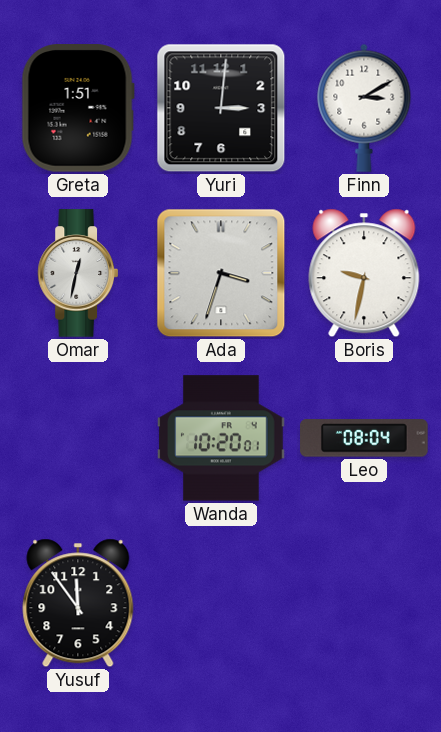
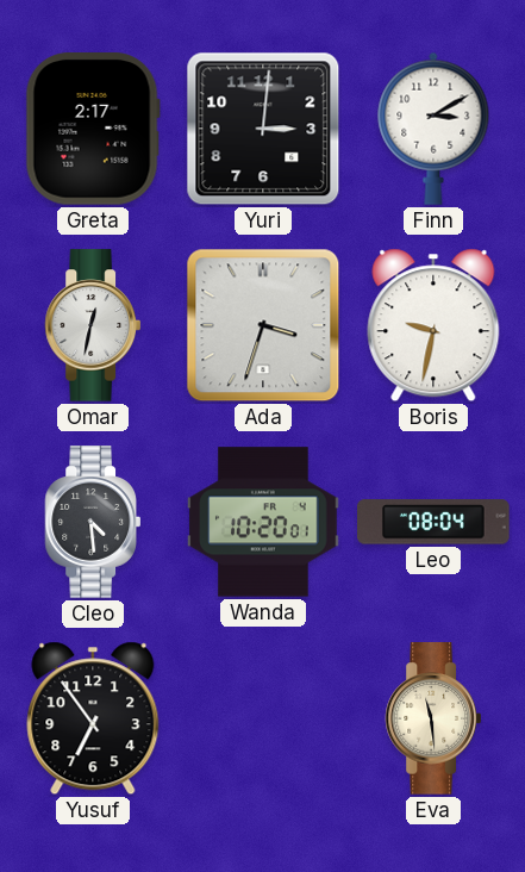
Greta: 1:51 -> 2:17 (93, 129)
Cleo: none -> 4:29 (92, 522)
Yusuf: 11:54 -> 6:54 (93, 718)
Eva: none -> 11:29 (432, 718)
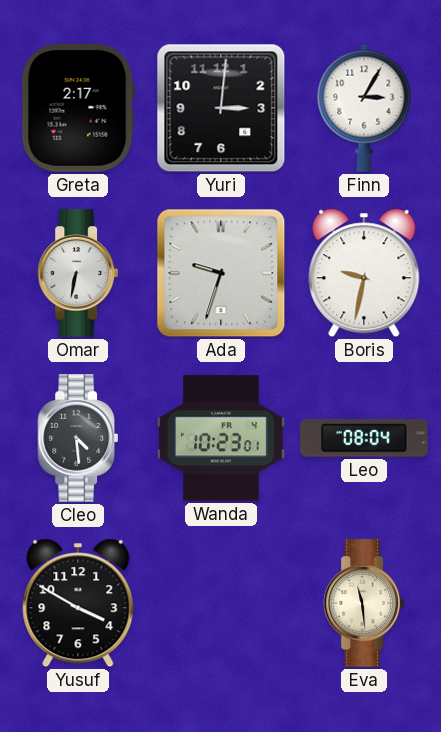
Finn: 3:10 -> 3:05 (364, 108)
Omar: 12:32 -> 6:32 (77, 273)
Ada: 3:33 -> 9:33 (221, 273)
Wanda: 10:20 -> 10:23 (221, 438)
Yusuf: 6:54 -> 3:50 (78, 603)
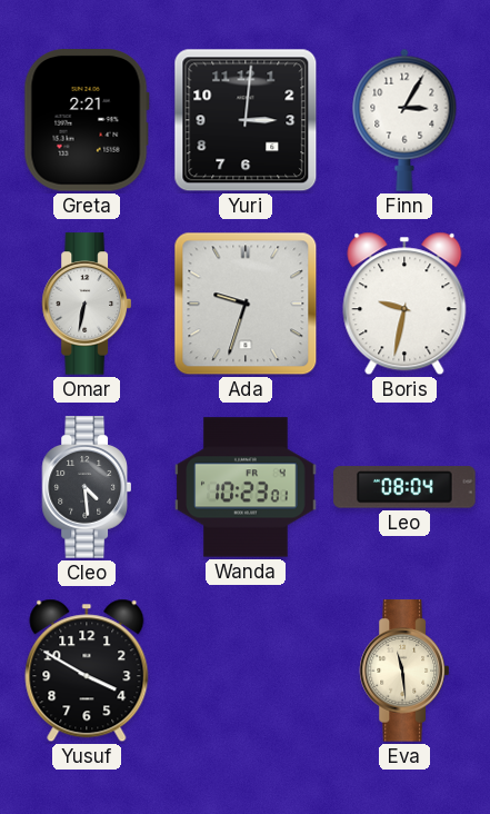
Greta: 2:17 -> 2:21 (87, 120)
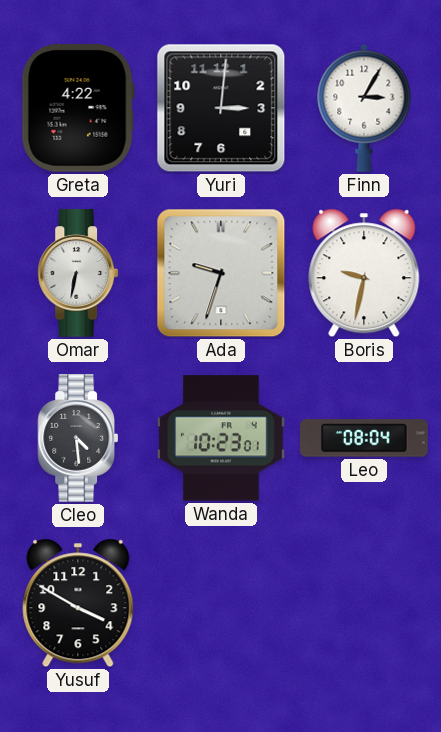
Greta: 2:21 -> 4:22 (78, 108)
Eva: 11:29 -> none (403, 671)
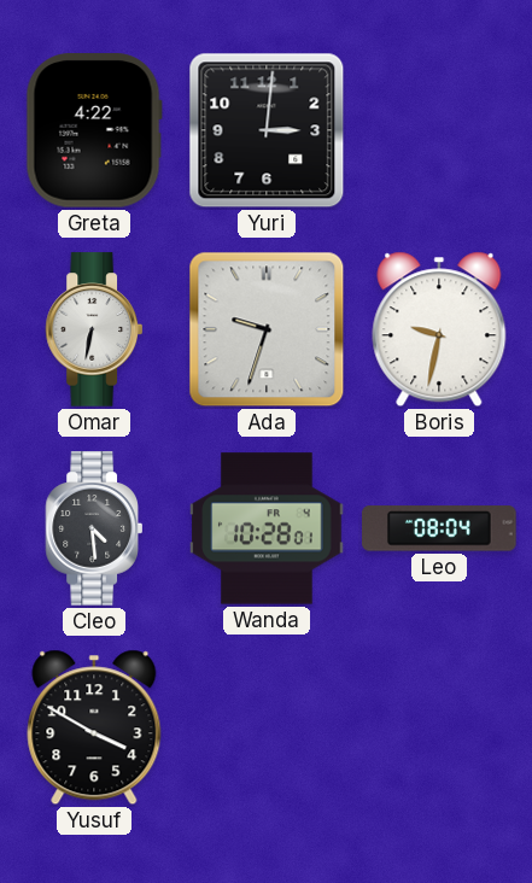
Finn: 3:05 -> none (364, 108)
Wanda: 10:23 -> 10:28 (267, 528)
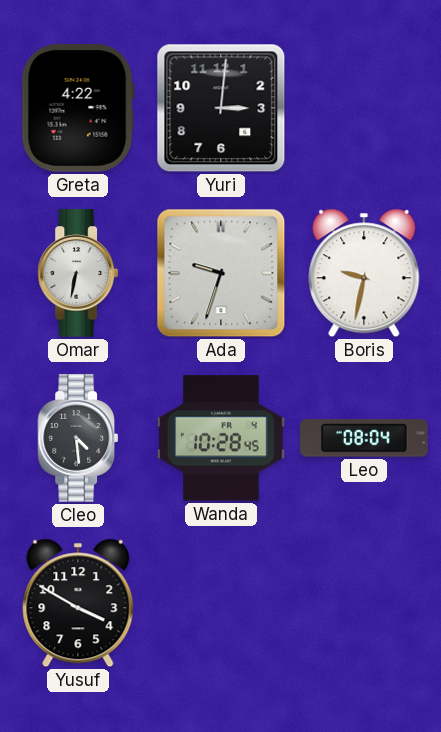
Wanda: 10:28:01 -> 10:28:45 (221, 438)
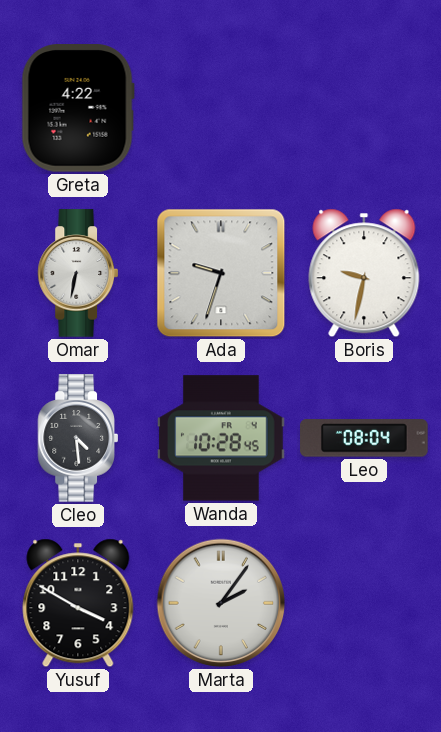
Yuri: 3:01 -> none (221, 108)
Marta: none -> 2:06 (221, 603)
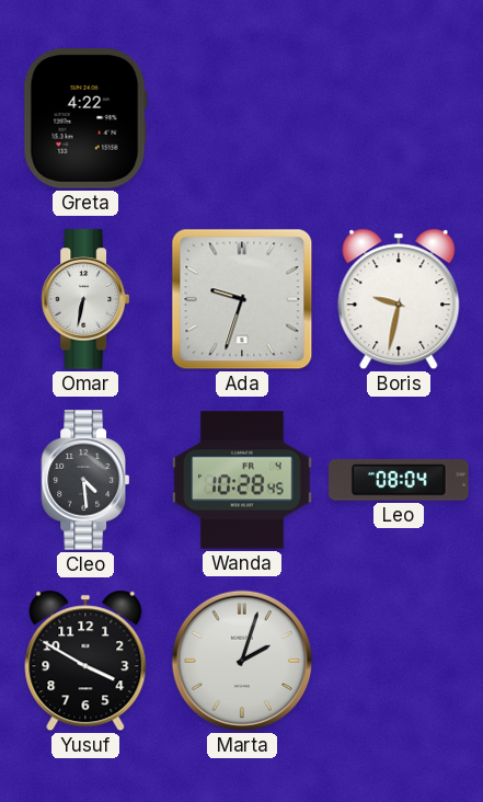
Marta: 2:06 -> 2:03 (242, 661)
